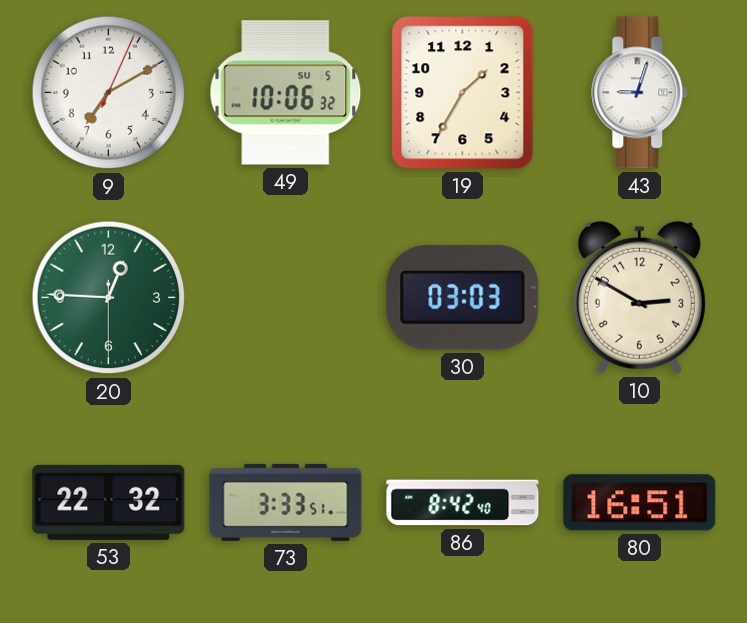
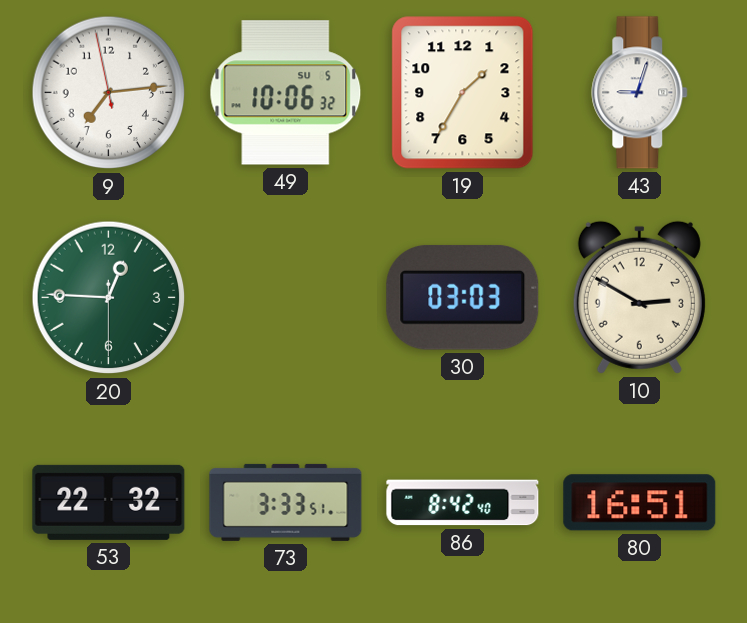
9: 7:10 -> 7:13 (109, 93)
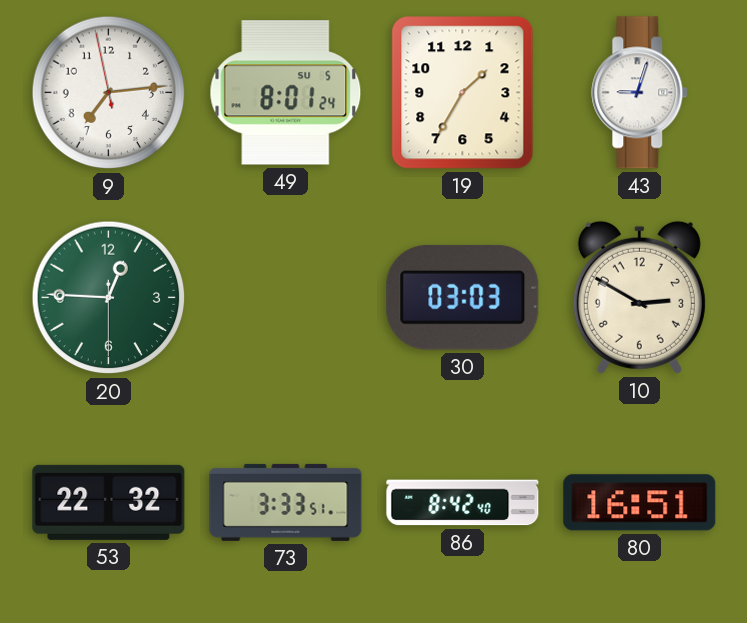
49: 10:06 -> 8:01 (286, 93)
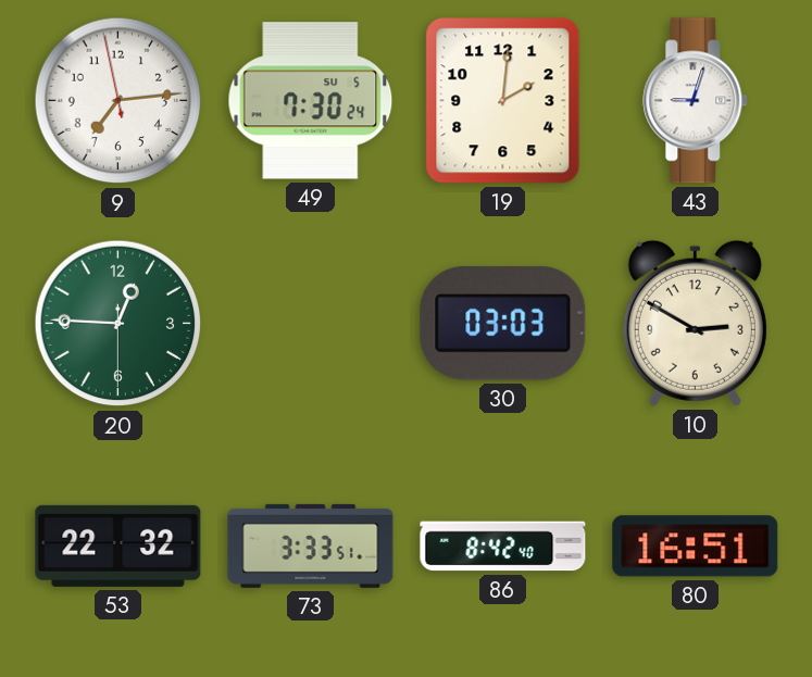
49: 8:01 -> 7:30 (311, 101)
19: 1:35 -> 2:01 (503, 101)
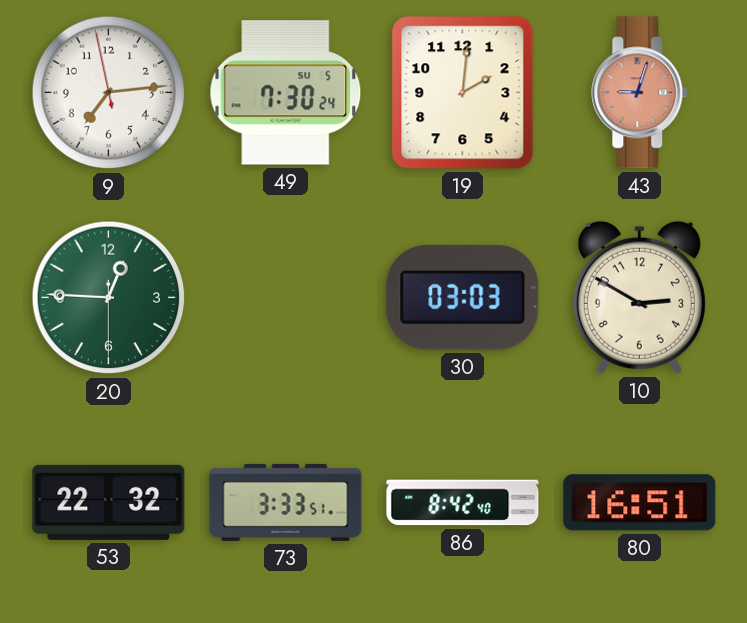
43 dial: white -> salmon (640, 93)
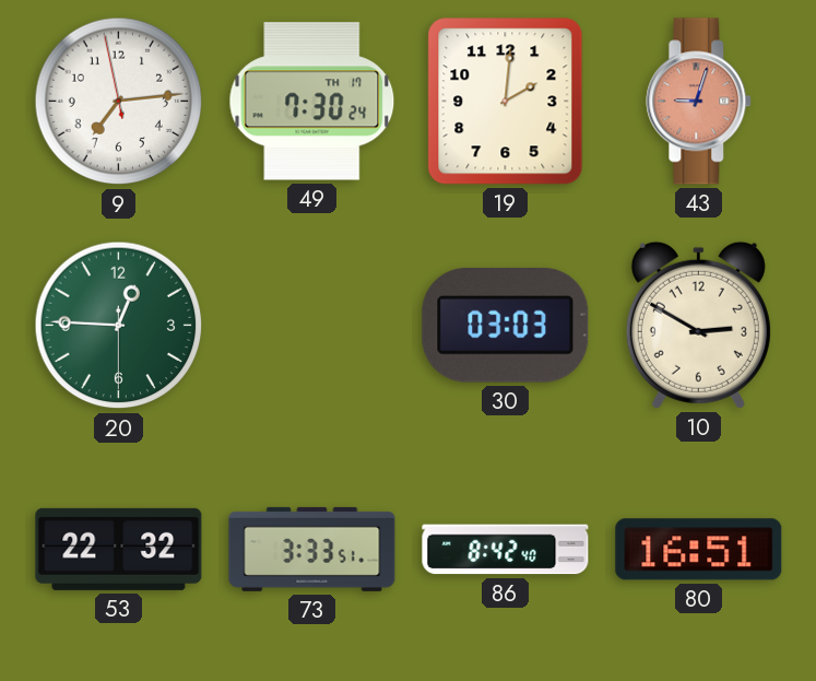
49 date: SU 5 -> TH 17 (312, 102)
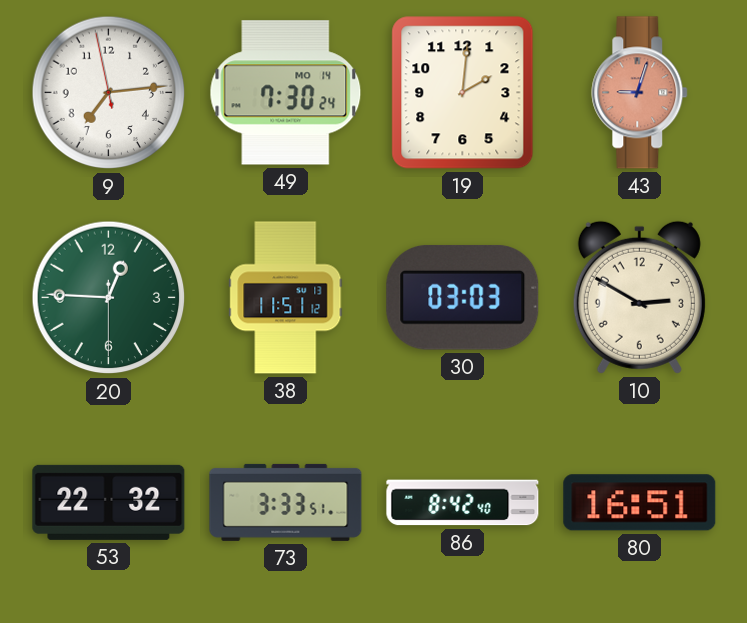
49 date: TH 17 -> MO 14 (286, 93)
38: none -> 11:51 (286, 298)
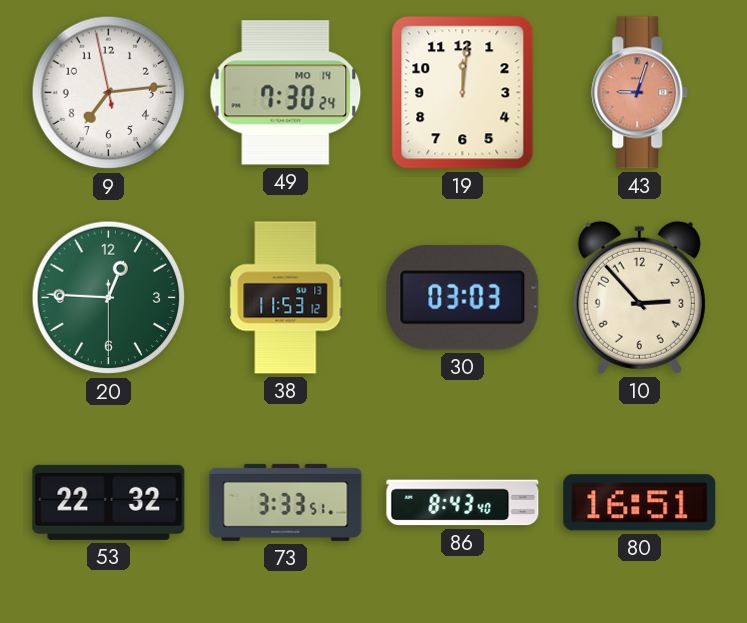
19: 2:01 -> 12:01 (463, 93)
38: 11:51 -> 11:53 (286, 298)
10: 2:50 -> 2:53 (639, 297)
86: 8:42 -> 8:43 (463, 503)
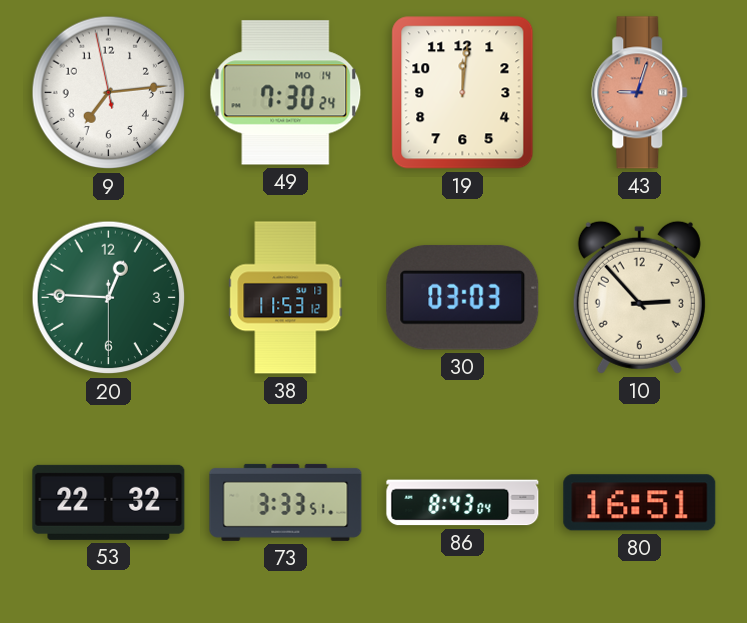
86: 8:43:40 -> 8:43:04 (463, 503)
